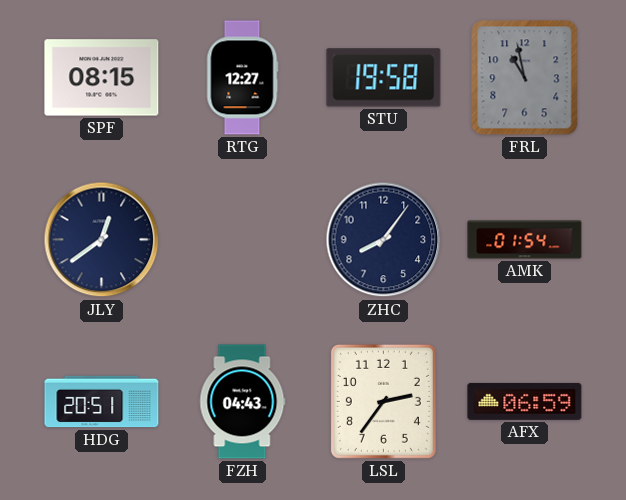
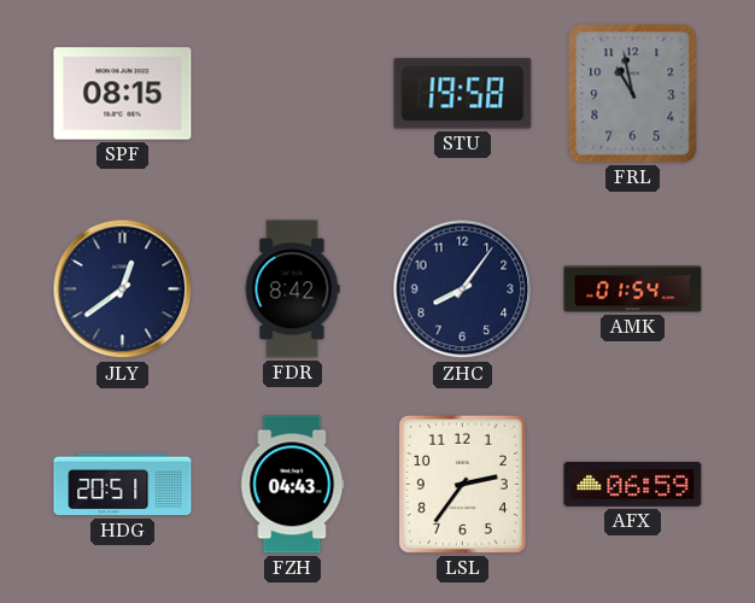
RTG: 12:27 -> none (242, 78)
FDR: none -> 8:42 (292, 289)
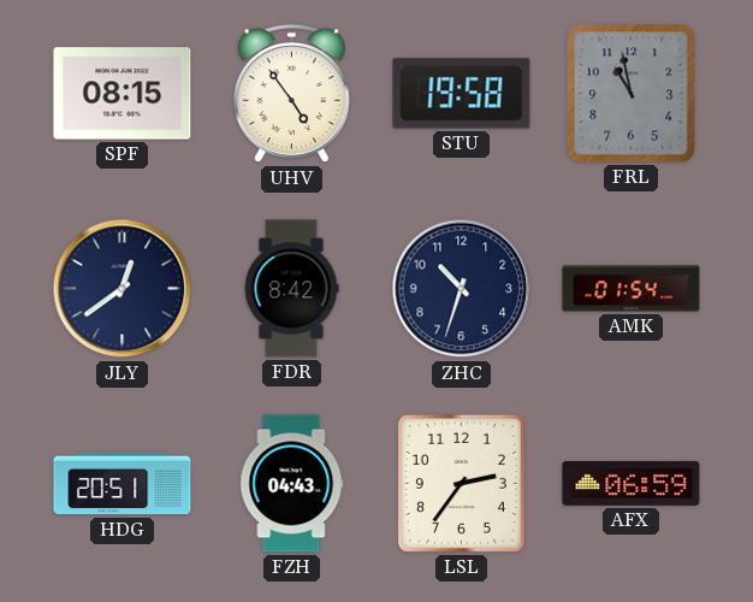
UHV: none -> 4:54 (291, 94)
ZHC: 8:06 -> 10:33 (462, 289)
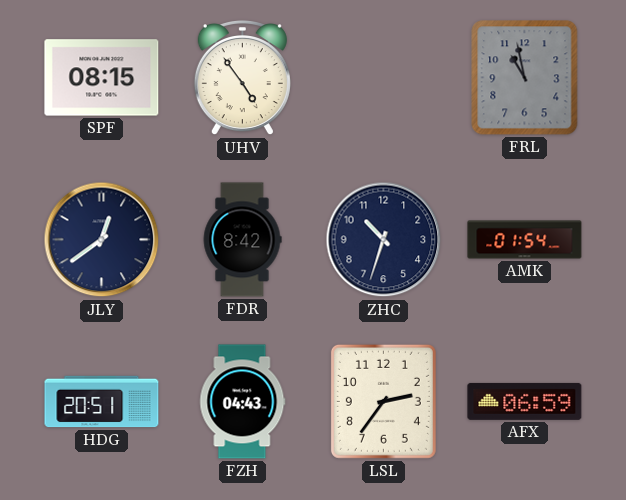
STU: 19:58 -> none (462, 94)
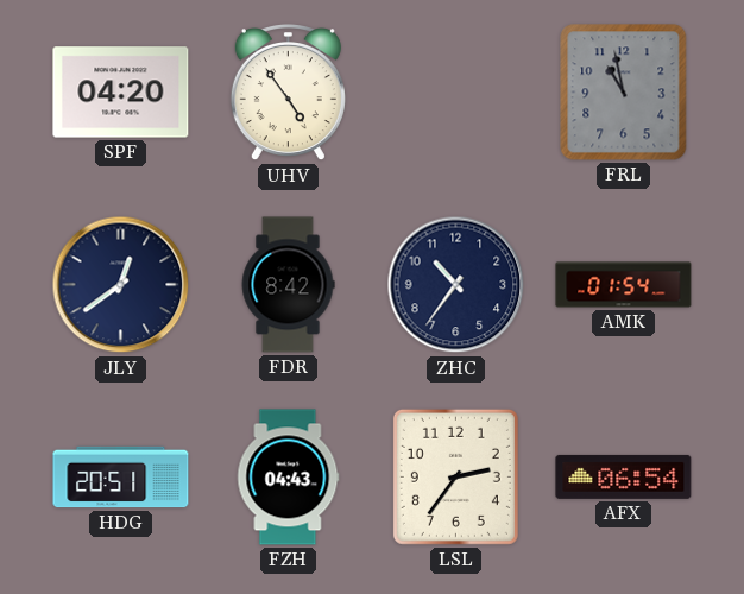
SPF: 08:15 -> 04:20 (121, 93)
ZHC: 10:33 -> 10:36 (456, 285)
AFX: 06:59 -> 06:54 (624, 476)
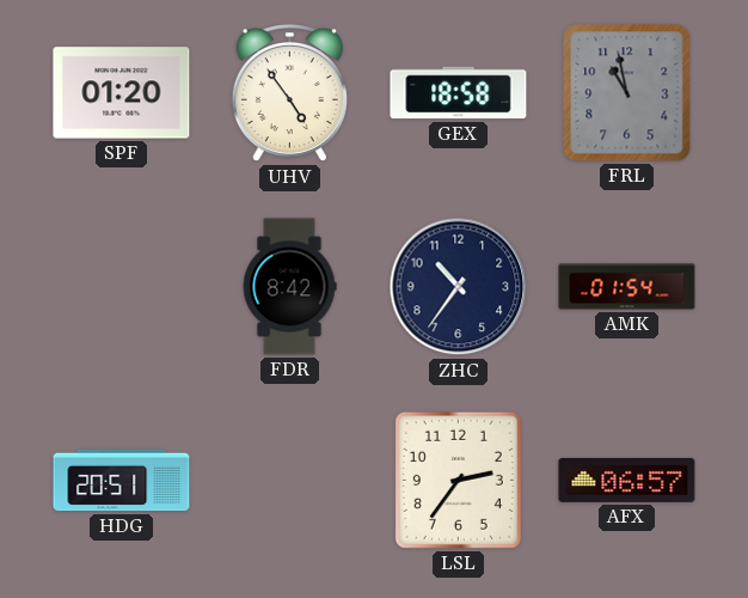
SPF: 04:20 -> 01:20 (122, 93)
GEX: none -> 18:58 (459, 93)
JLY: 12:39 -> none (121, 285)
FZH: 04:43 -> none (289, 478)
AFX: 06:54 -> 06:57 (627, 480)
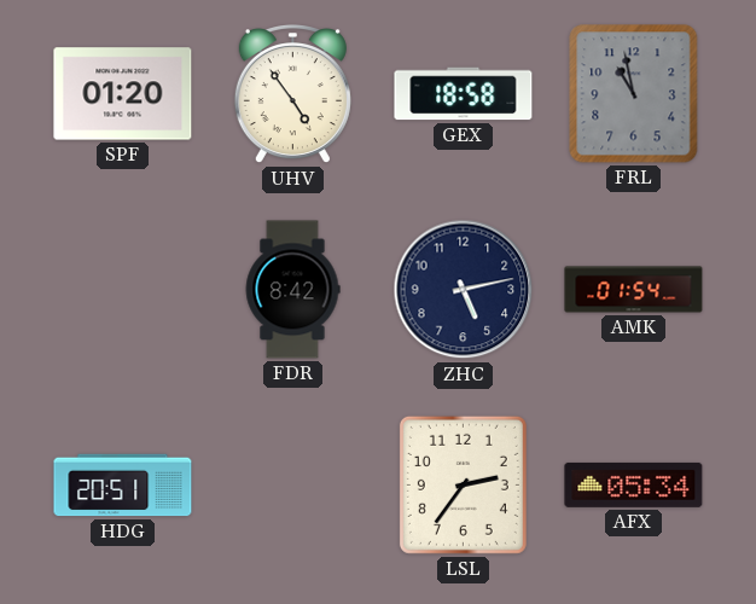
ZHC: 10:36 -> 5:13 (464, 290)
AFX: 06:57 -> 05:34 (634, 484)
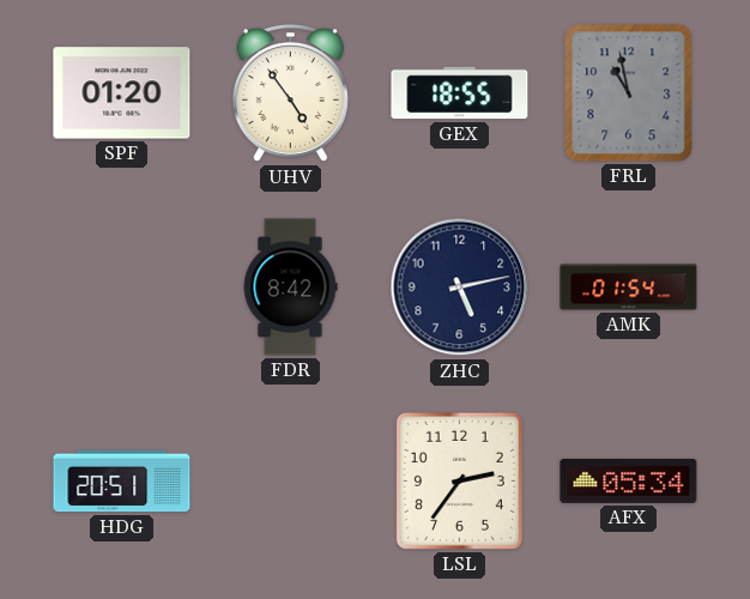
GEX: 18:58 -> 18:55 (460, 93)
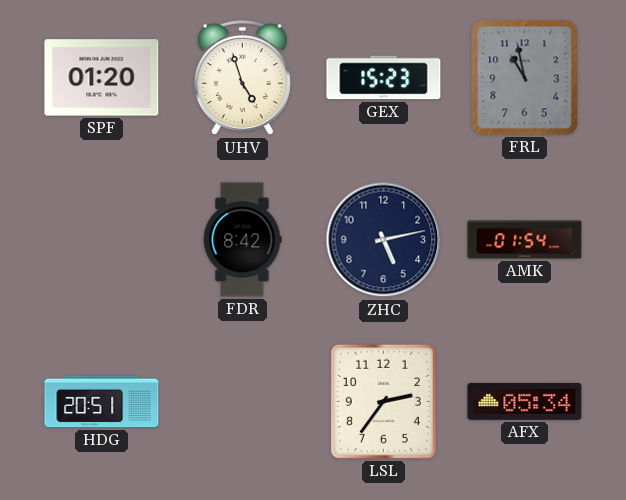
UHV: 4:54 -> 4:57 (242, 78)
GEX: 18:55 -> 15:23 (384, 78)
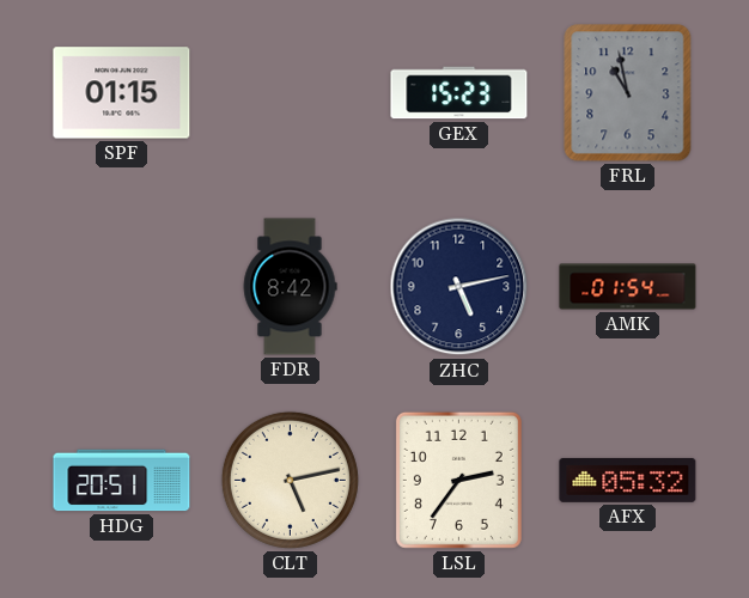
SPF: 01:20 -> 01:15 (122, 93)
UHV: 4:57 -> none (242, 78)
CLT: none -> 5:13 (290, 480)
AFX: 05:34 -> 05:32 (628, 480)
